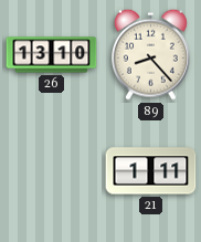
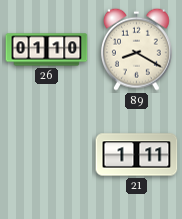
26: 13:10 -> 01:10 (47, 50)
89: 8:23 -> 8:20 (136, 49)
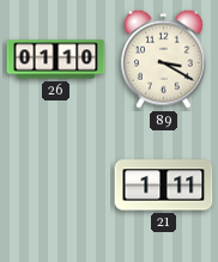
89: 8:20 -> 3:20 (163, 59)
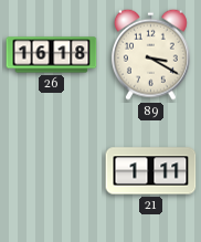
26: 01:10 -> 16:18 (52, 55)
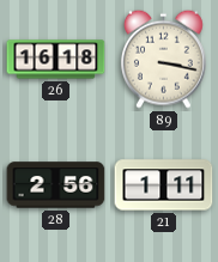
89: 3:20 -> 3:17 (163, 59)
28: none -> 2:56 (56, 185)
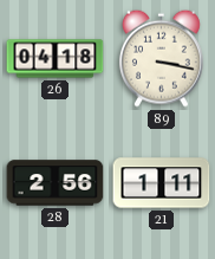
26: 16:18 -> 04:18 (56, 59)
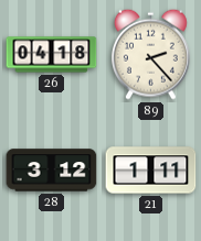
89: 3:17 -> 2:23 (150, 54)
28: 2:56 -> 3:12 (52, 171)
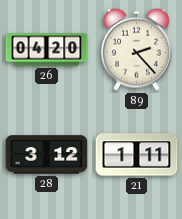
26: 04:18 -> 04:20 (47, 50)
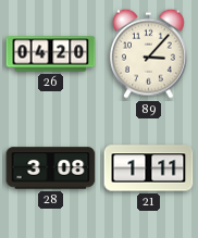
89: 2:23 -> 3:07 (148, 53)
28: 3:12 -> 3:08 (51, 168)
